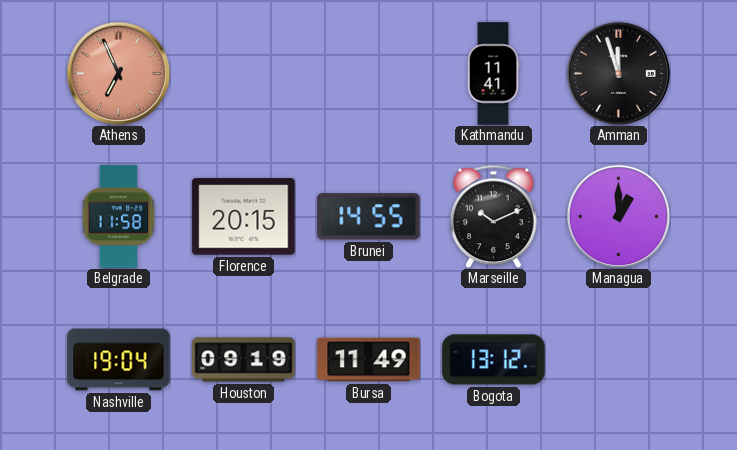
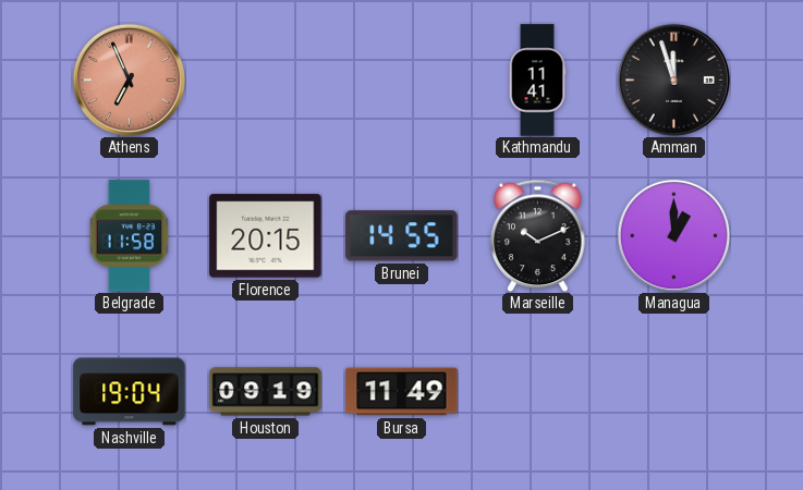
Bogota: 13:12 -> none (494, 360)
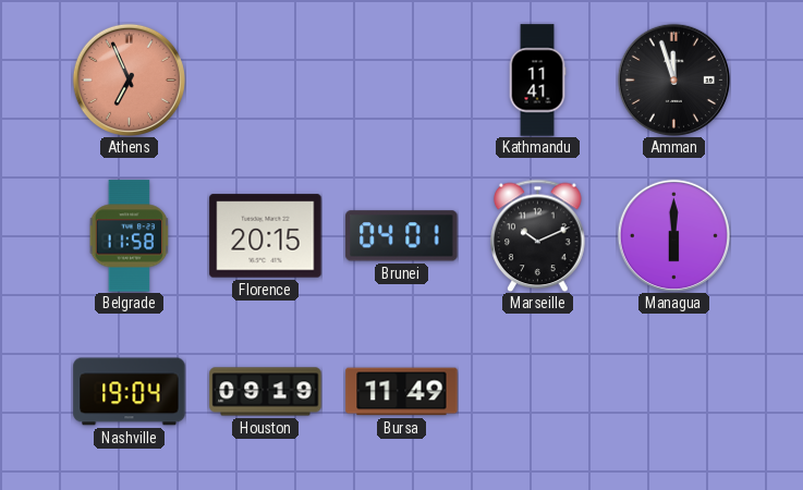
Brunei: 14:55 -> 04:01 (402, 236)
Managua: 1:00 -> 6:00 (673, 235)
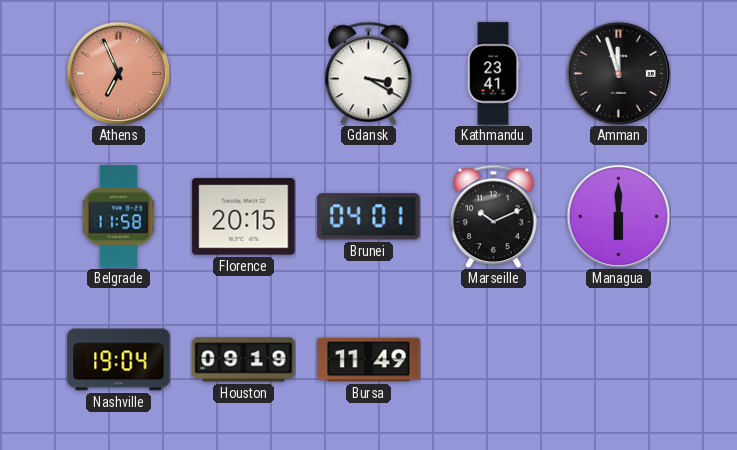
Gdansk: none -> 3:20 (369, 73)
Kathmandu: 11:41 -> 23:41 (493, 74)
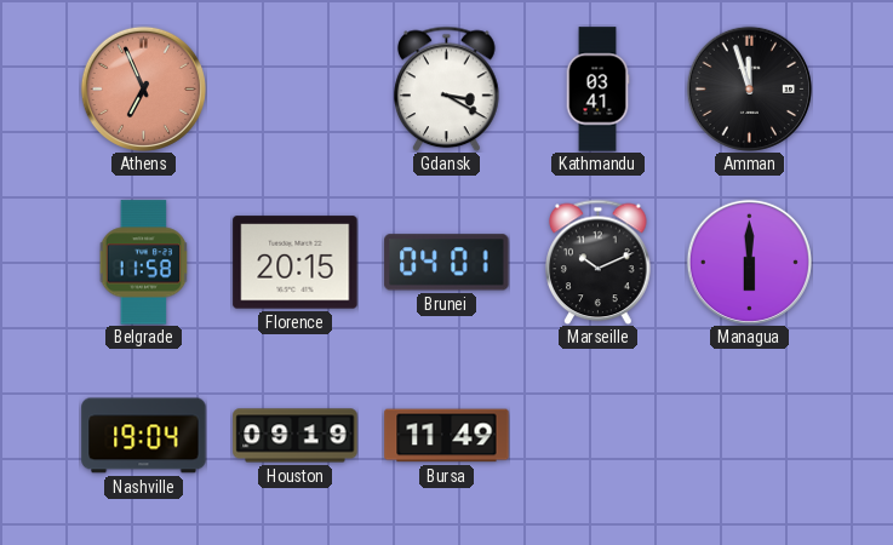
Kathmandu: 23:41 -> 03:41 (597, 90)
